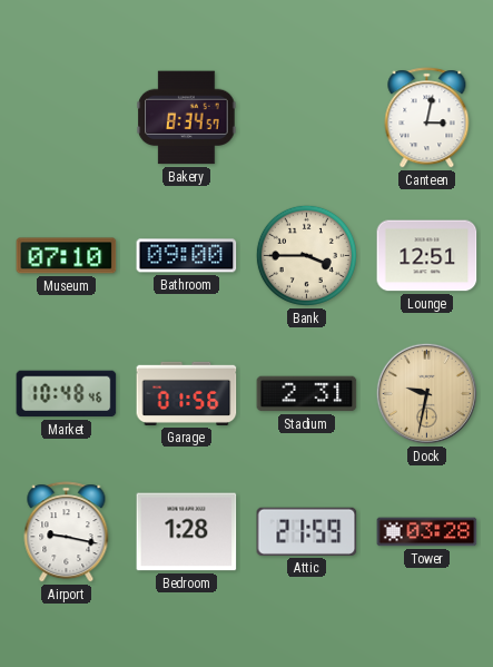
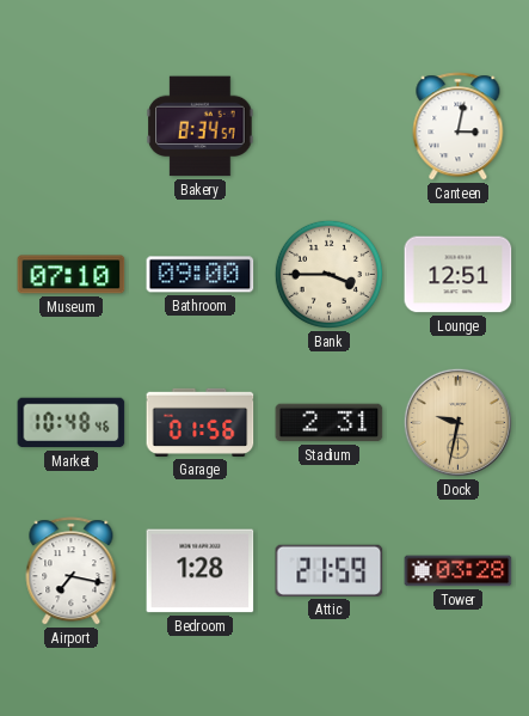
Airport: 9:17 -> 7:17 (72, 571)
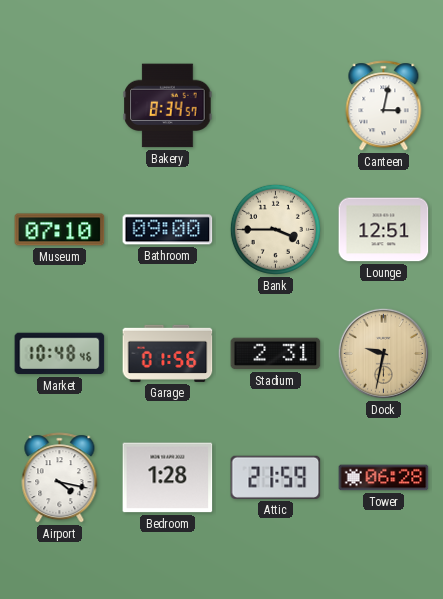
Airport: 7:17 -> 4:17 (60, 478)
Tower: 03:28 -> 06:28 (384, 478)
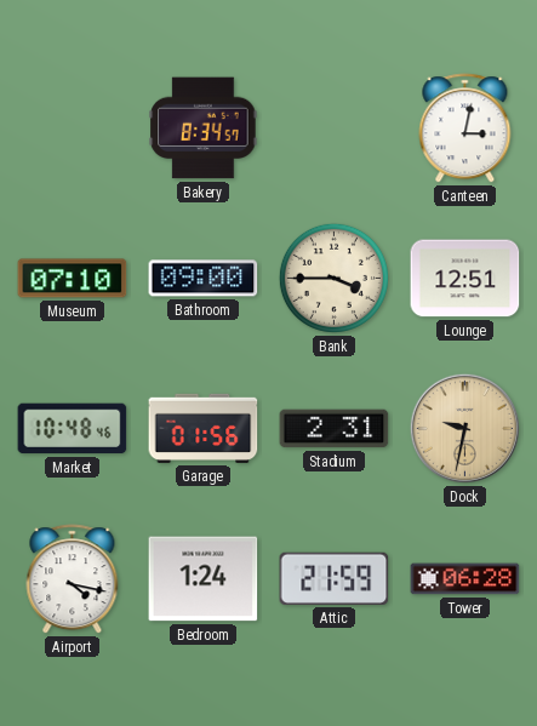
Bedroom: 1:28 -> 1:24 (204, 579)
